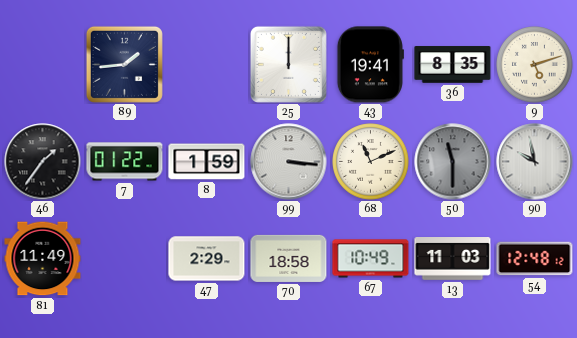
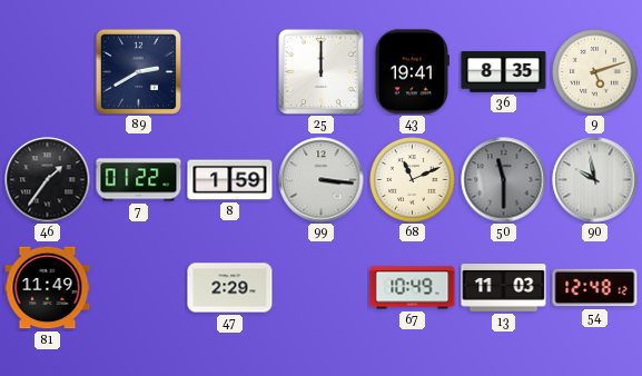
89: 1:44 -> 2:40 (138, 71)
70: 18:58 -> none (289, 258)
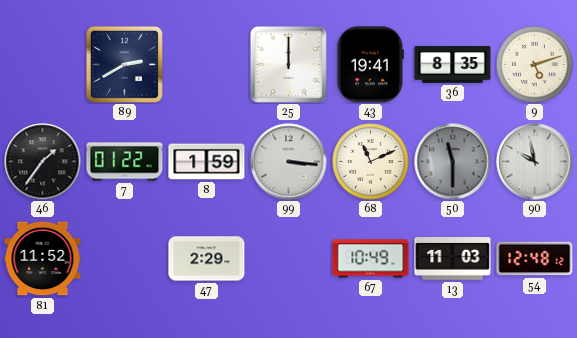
81: 11:49 -> 11:52 (43, 259)
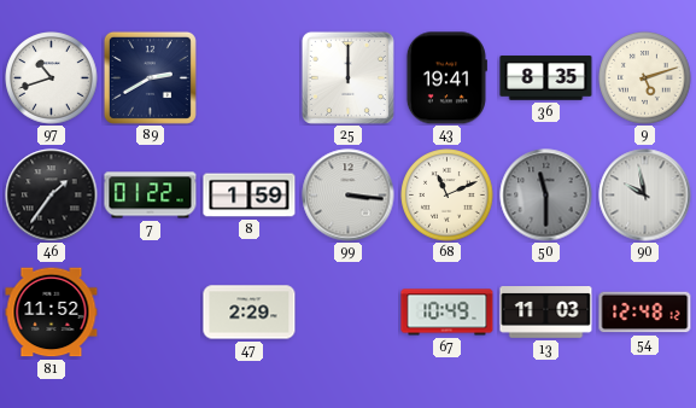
97: none -> 10:42 (52, 78)
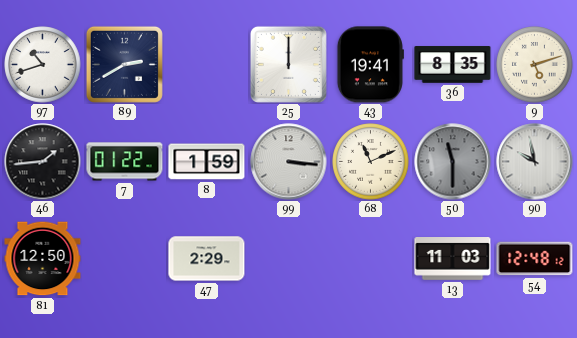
46: 1:36 -> 1:44 (43, 162)
81: 11:52 -> 12:50 (43, 259)
67: 10:49 -> none (448, 313)
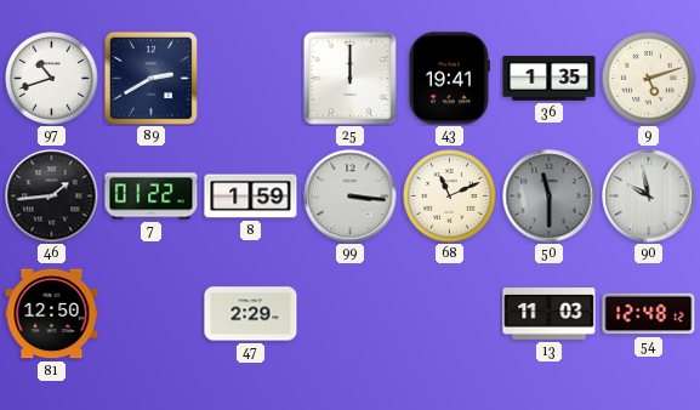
36: 8:35 -> 1:35 (550, 79)
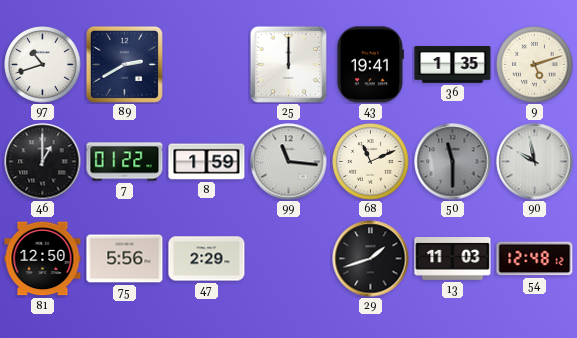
46: 1:44 -> 1:00 (43, 162)
99: 3:16 -> 11:16 (289, 162)
75: none -> 5:56 (125, 259)
29: none -> 1:42 (371, 259)
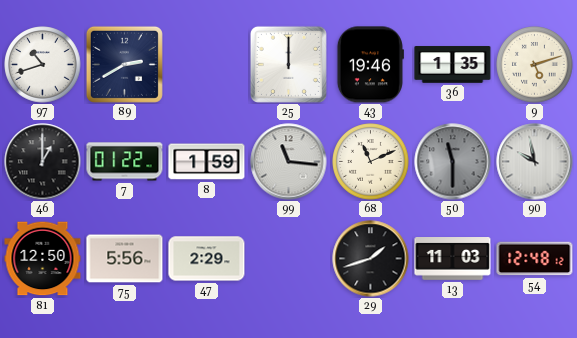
43: 19:41 -> 19:46 (370, 65)
